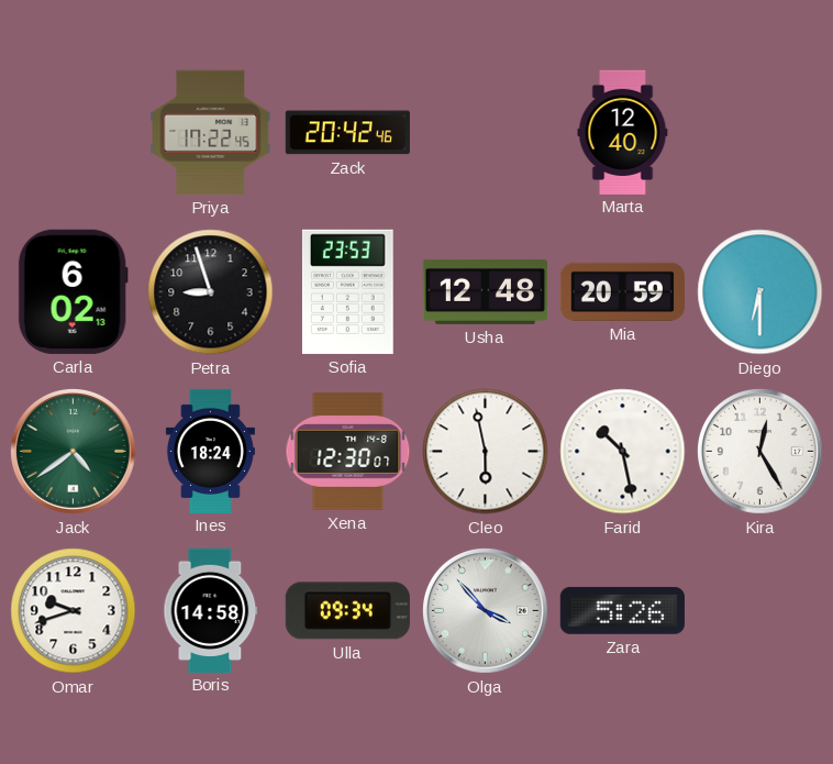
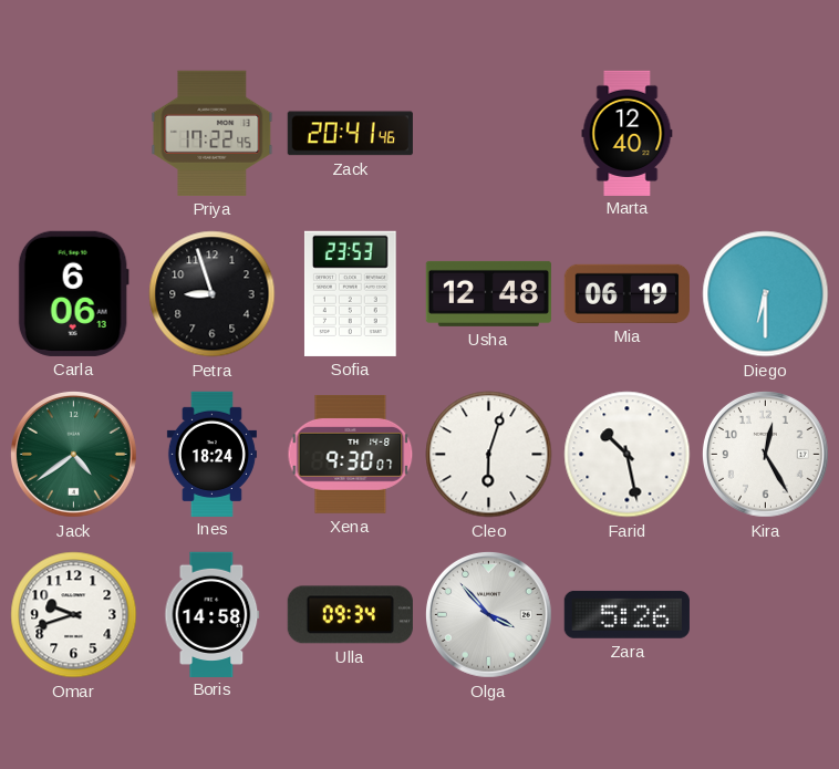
Zack: 20:42 -> 20:41 (350, 134)
Carla: 6:02 -> 6:06 (73, 293)
Mia: 20:59 -> 06:19 (626, 293)
Xena: 12:30 -> 9:30 (351, 455)
Cleo: 5:58 -> 6:03 (489, 455)
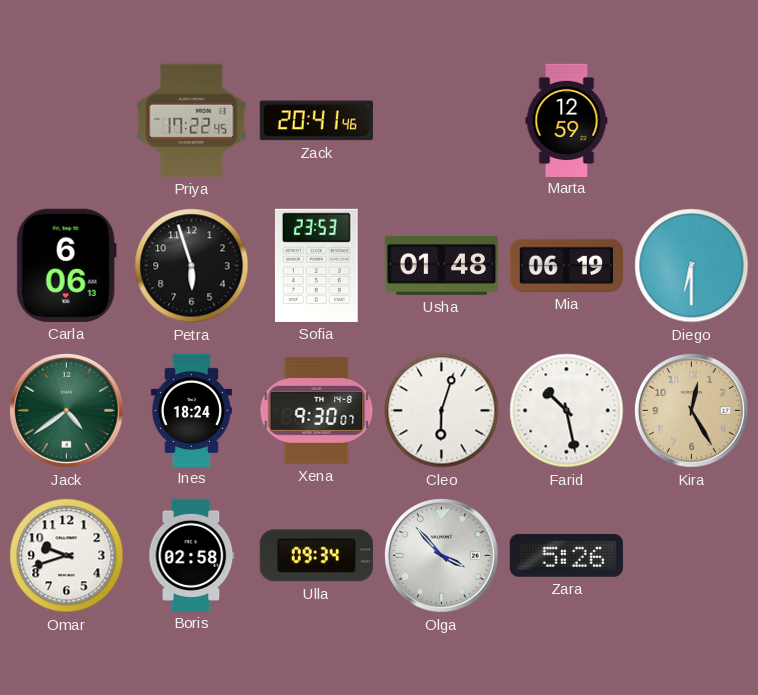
Marta: 12:40 -> 12:59 (567, 120)
Petra: 8:57 -> 5:57 (192, 266)
Usha: 12:48 -> 01:48 (441, 265)
Kira dial: white -> champagne (691, 410)
Boris: 14:58 -> 02:58 (192, 555)
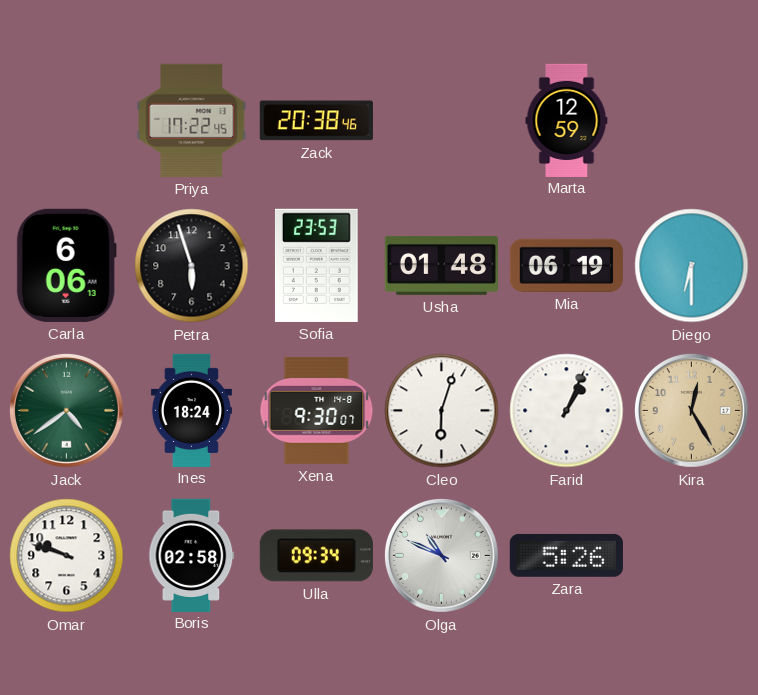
Zack: 20:41 -> 20:38 (316, 121)
Farid: 10:28 -> 1:04 (567, 411)
Omar: 9:42 -> 9:48 (67, 556)
Olga: 3:53 -> 10:49 (441, 555)
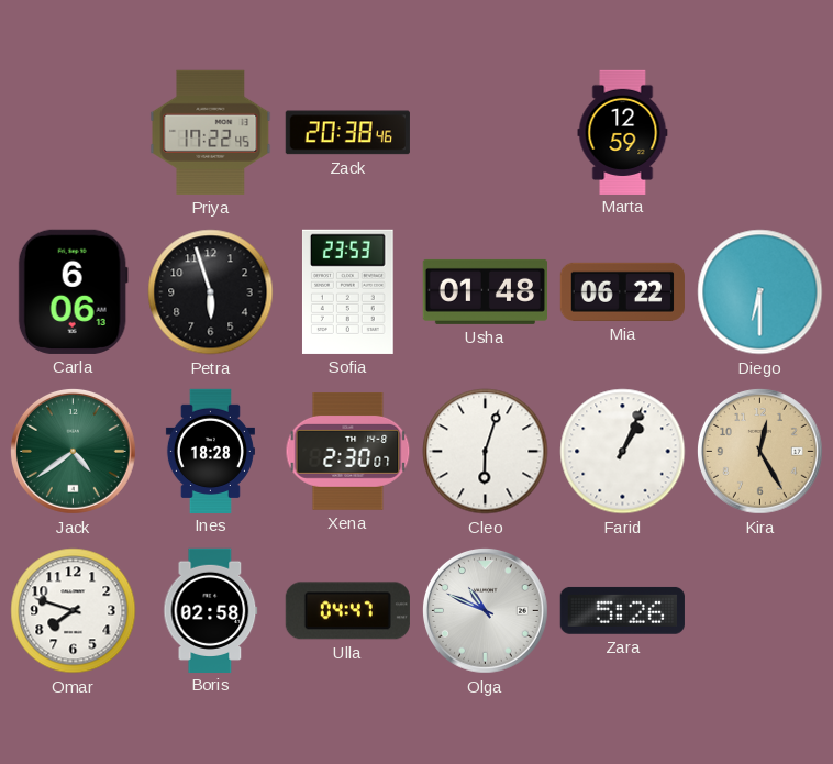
Mia: 06:19 -> 06:22 (622, 291)
Ines: 18:24 -> 18:28 (210, 451)
Xena: 9:30 -> 2:30 (348, 452)
Omar: 9:48 -> 7:48 (74, 611)
Ulla: 09:34 -> 04:47 (347, 611)
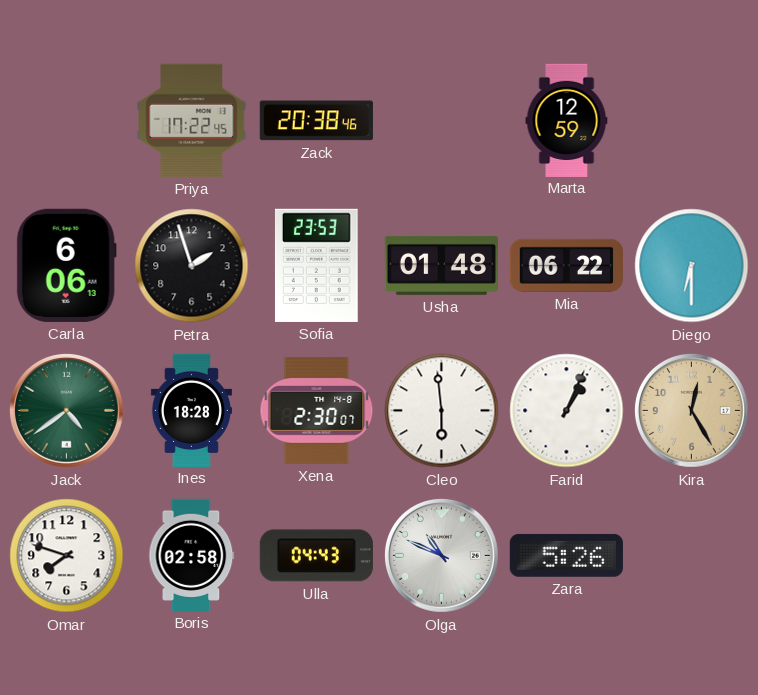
Petra: 5:57 -> 1:57 (192, 266)
Cleo: 6:03 -> 5:59 (442, 411)
Ulla: 04:47 -> 04:43 (316, 556)
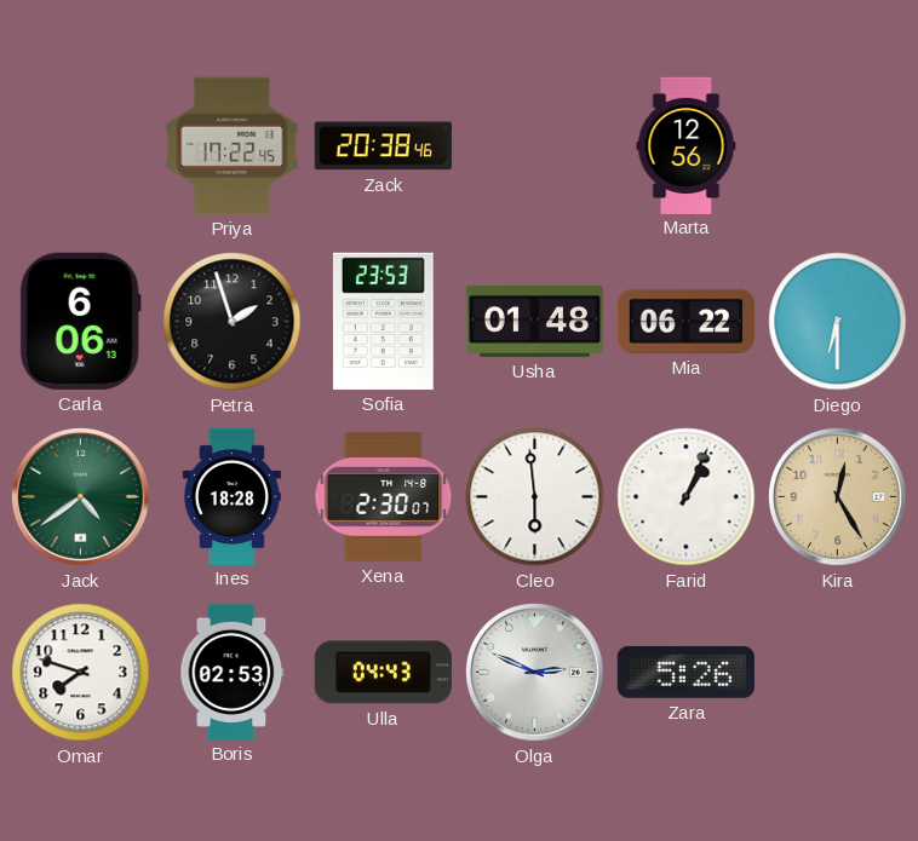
Marta: 12:59 -> 12:56 (687, 145)
Boris: 02:58 -> 02:53 (233, 672)
Olga: 10:49 -> 2:49 (534, 672)
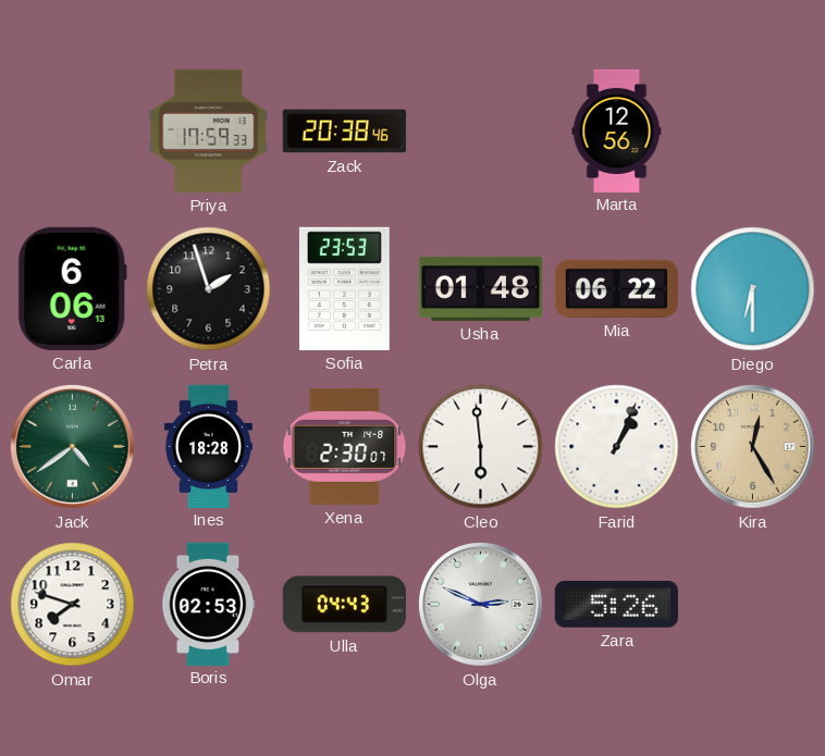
Priya: 17:22 -> 17:59 (209, 131)
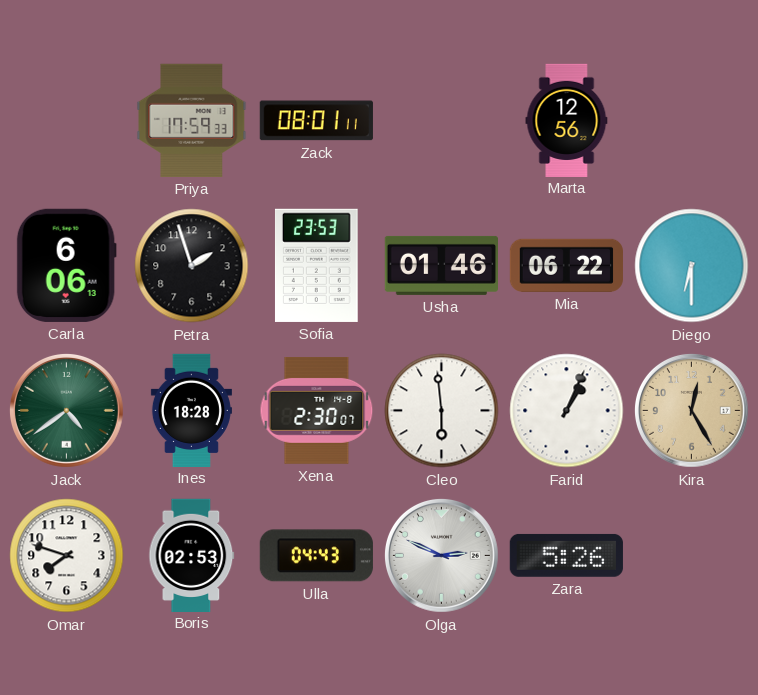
Zack: 20:38 -> 08:01 (316, 121)
Usha: 01:48 -> 01:46 (441, 265)
